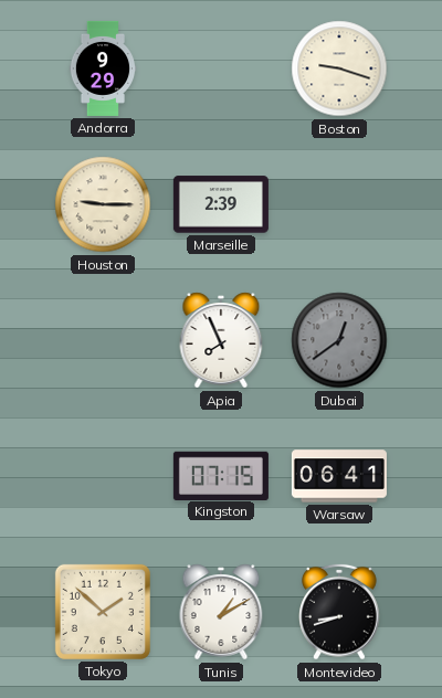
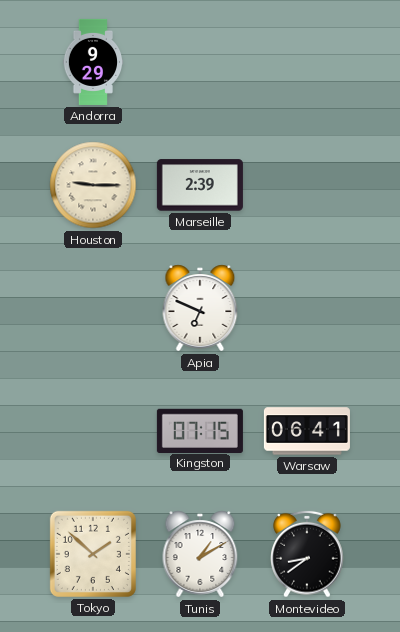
Boston: 9:18 -> none (339, 68)
Apia: 7:56 -> 6:49 (200, 308)
Dubai: 12:39 -> none (339, 340)
Montevideo: 8:42 -> 8:39 (307, 554)
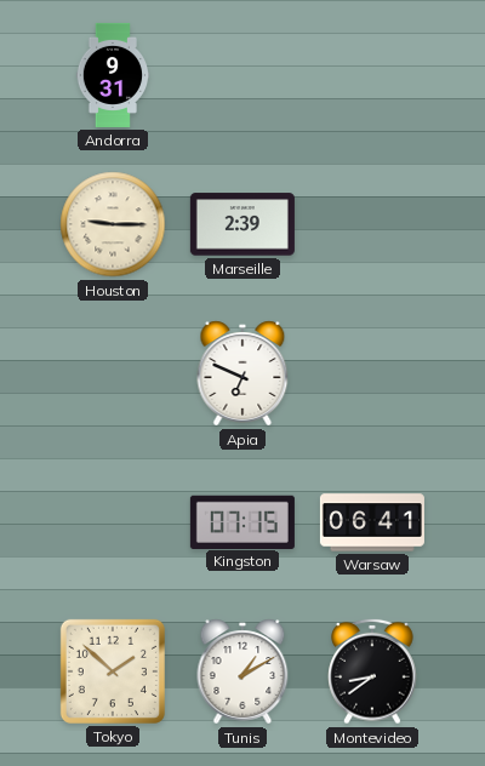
Andorra: 9:29 -> 9:31 (113, 75)
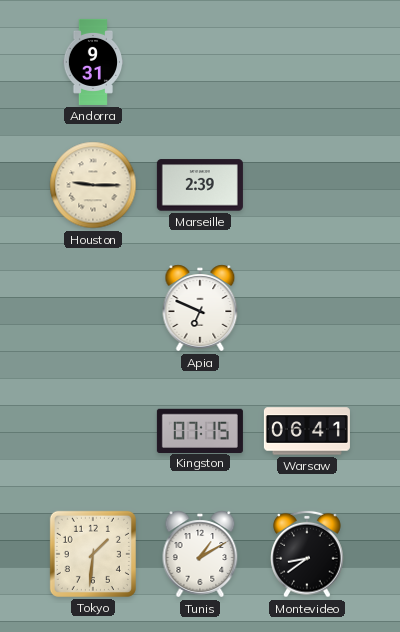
Tokyo: 1:52 -> 1:31 (93, 554)
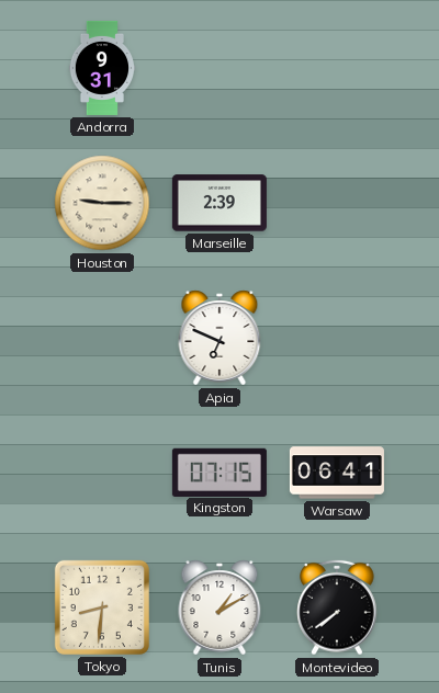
Tokyo: 1:31 -> 8:31 (102, 607)
Montevideo: 8:39 -> 7:39 (337, 607)
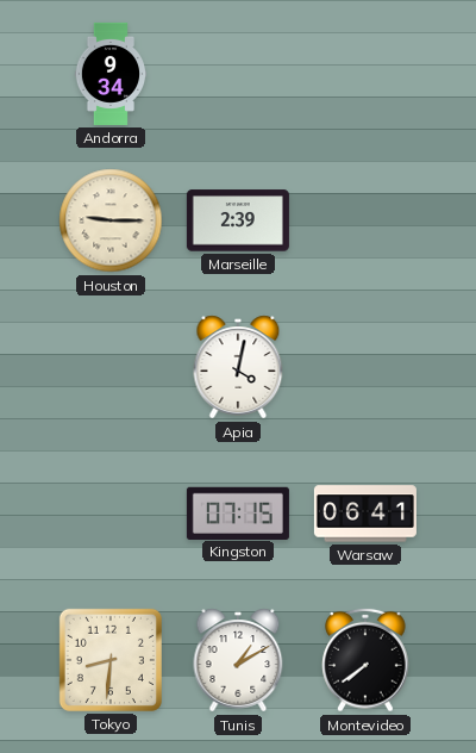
Andorra: 9:31 -> 9:34 (111, 74)
Apia: 6:49 -> 4:02 (238, 367)
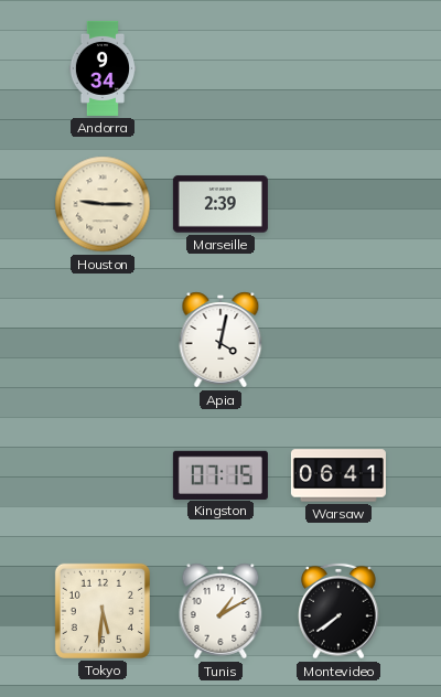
Tokyo: 8:31 -> 5:31 (103, 611)
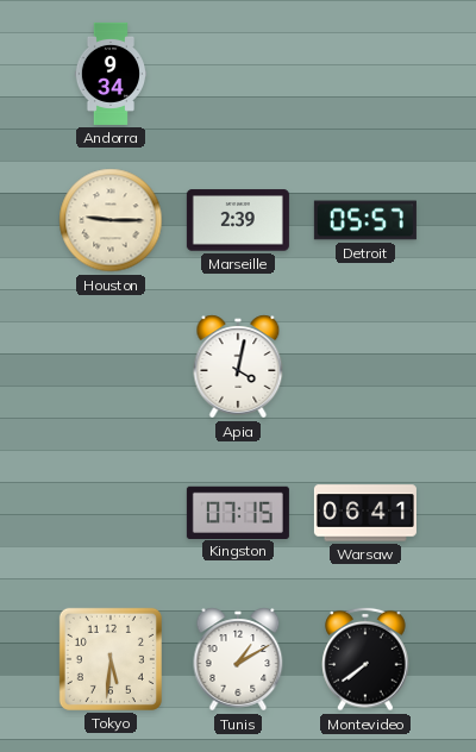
Detroit: none -> 05:57 (365, 220)
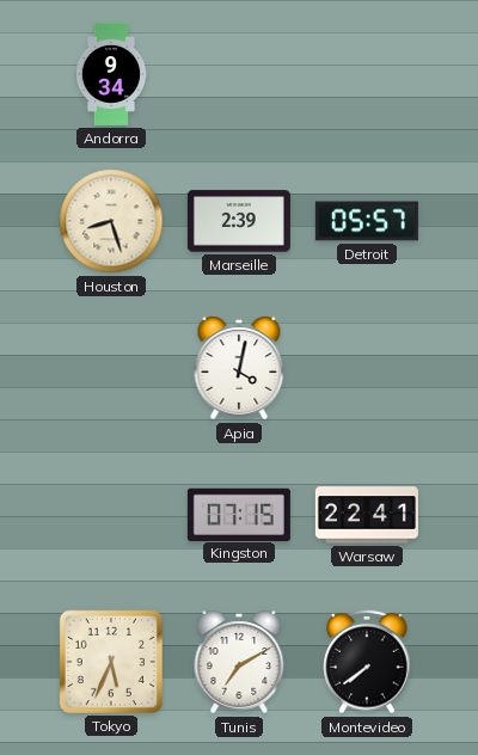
Houston: 9:15 -> 8:27 (111, 221)
Warsaw: 06:41 -> 22:41 (367, 515)
Tokyo: 5:31 -> 5:34 (111, 662)
Tunis: 1:10 -> 7:10 (239, 662)
